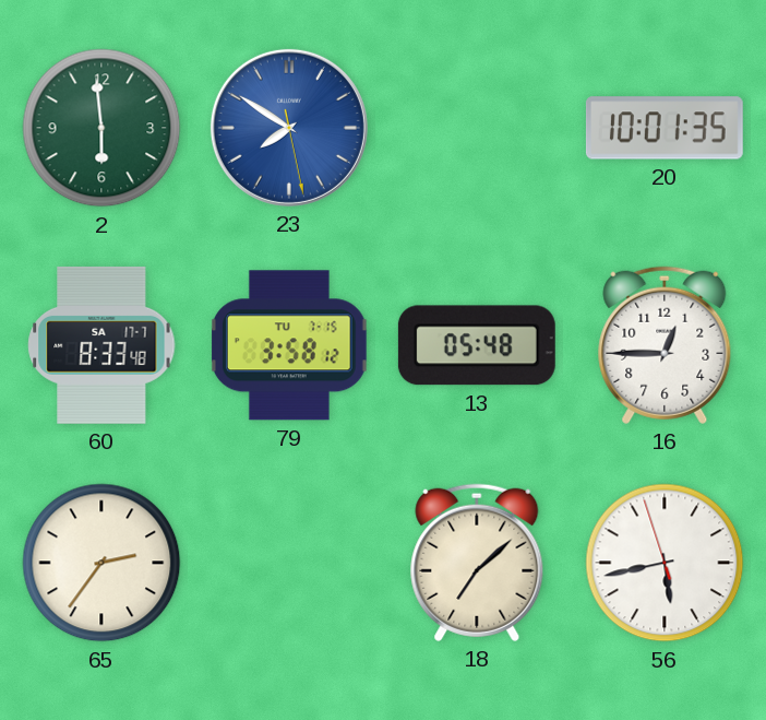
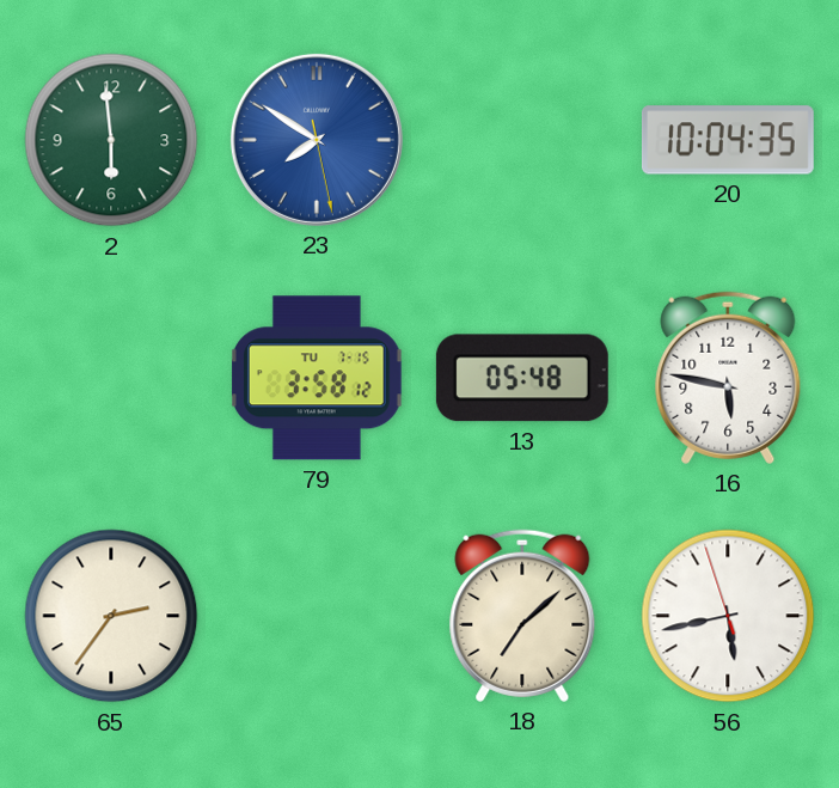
20: 10:01 -> 10:04 (728, 140)
60: 8:33 -> none (101, 345)
16: 12:45 -> 5:47 (728, 378)
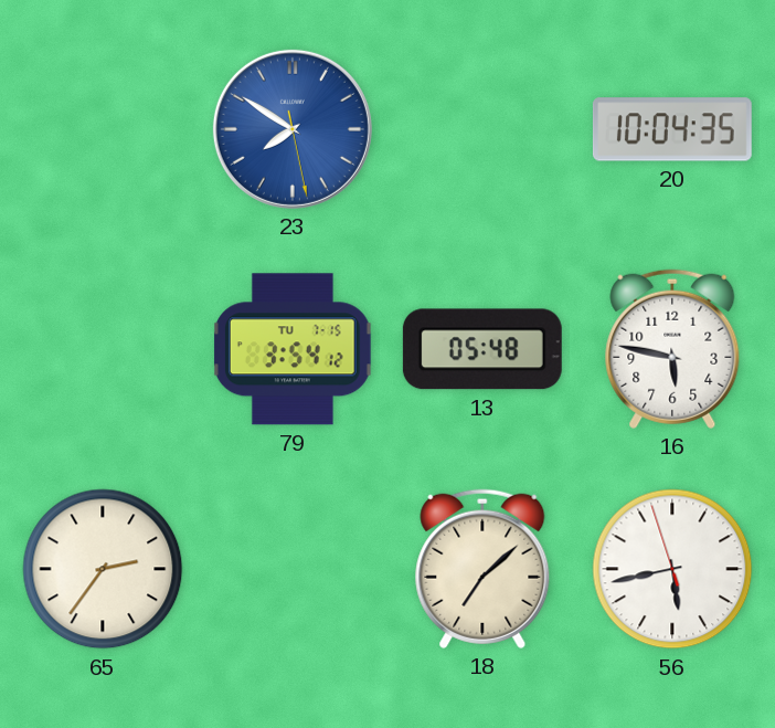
2: 5:59 -> none (111, 140)
79: 3:58 -> 3:54 (294, 349)
